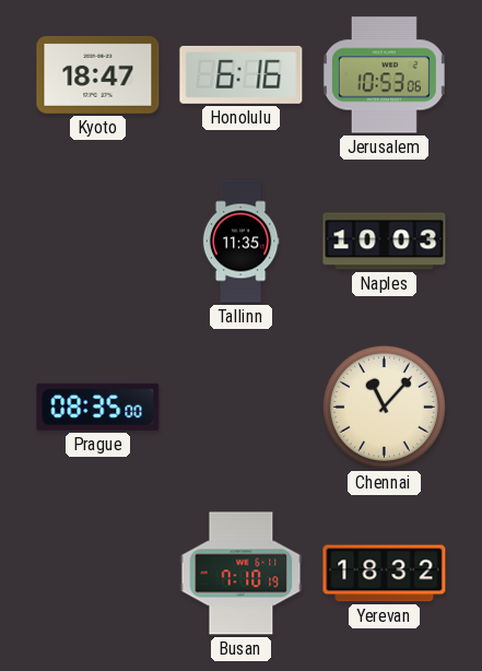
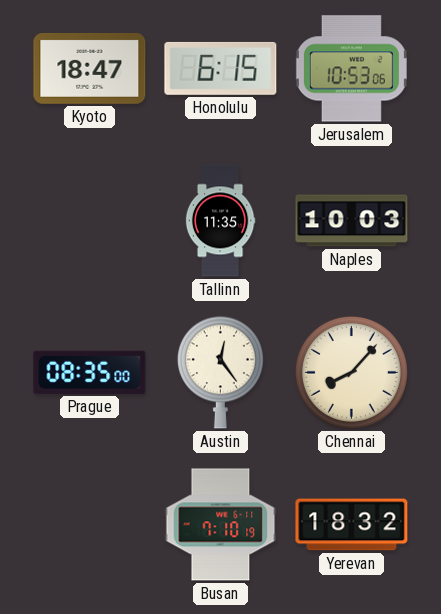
Honolulu: 6:16 -> 6:15 (221, 68)
Austin: none -> 12:24 (220, 372)
Chennai: 11:07 -> 8:07 (351, 372)
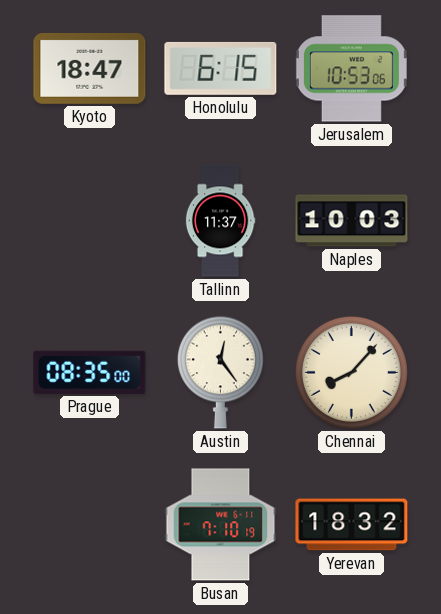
Tallinn: 11:35 -> 11:37 (220, 221)
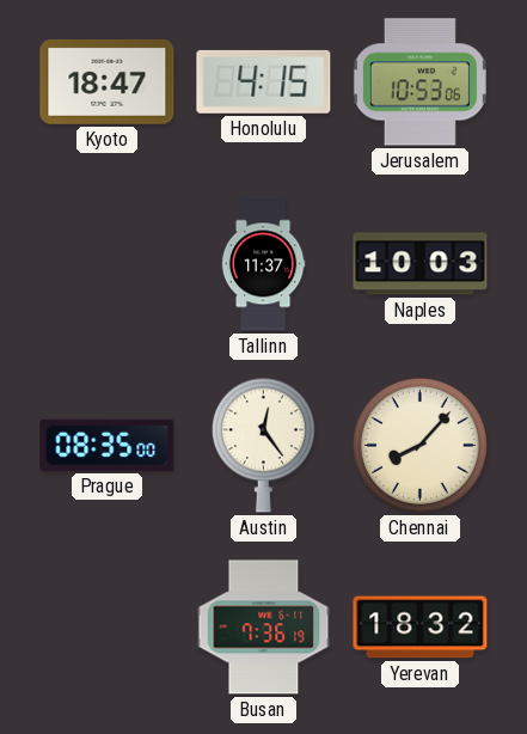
Honolulu: 6:15 -> 4:15 (264, 81)
Busan: 7:10 -> 7:36 (264, 628)
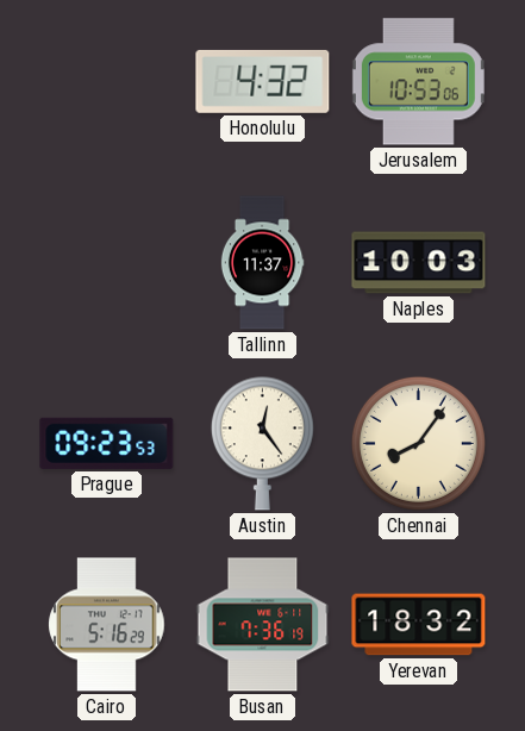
Kyoto: 18:47 -> none (108, 81)
Honolulu: 4:15 -> 4:32 (263, 81)
Prague: 08:35 -> 09:23 (107, 443)
Chennai: 8:07 -> 8:06 (418, 443)
Cairo: none -> 5:16 (107, 625)
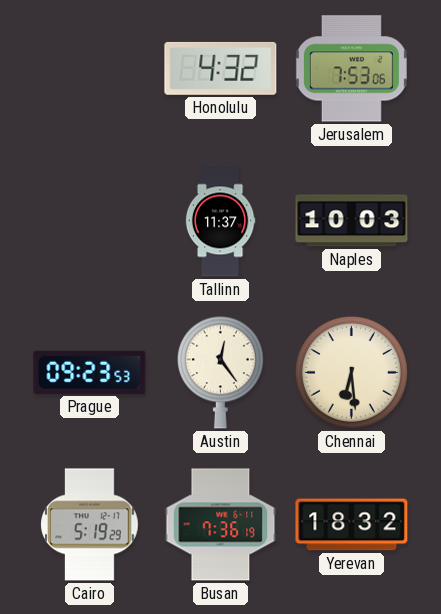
Jerusalem: 10:53 -> 7:53 (351, 69)
Chennai: 8:06 -> 6:29 (351, 372)
Cairo: 5:16 -> 5:19 (90, 525)
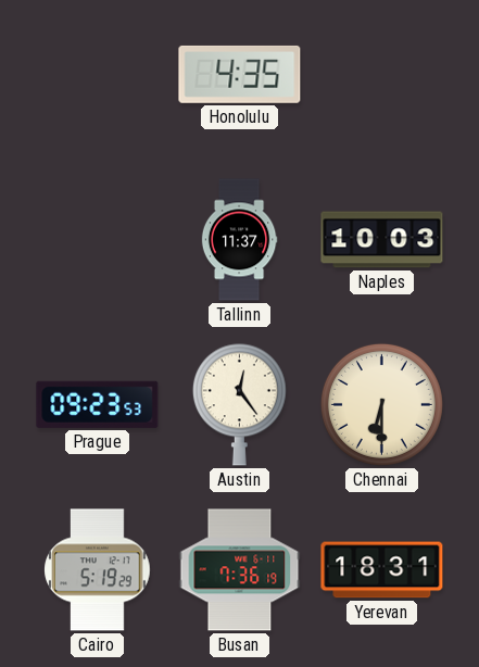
Honolulu: 4:32 -> 4:35 (240, 74)
Jerusalem: 7:53 -> none (351, 69)
Chennai: 6:29 -> 6:30 (381, 404)
Yerevan: 18:32 -> 18:31 (382, 570)
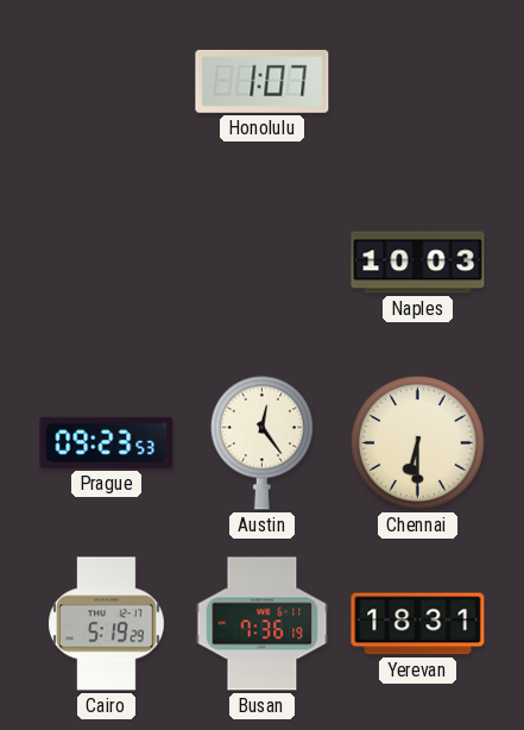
Honolulu: 4:35 -> 1:07 (263, 81)
Tallinn: 11:37 -> none (239, 240)
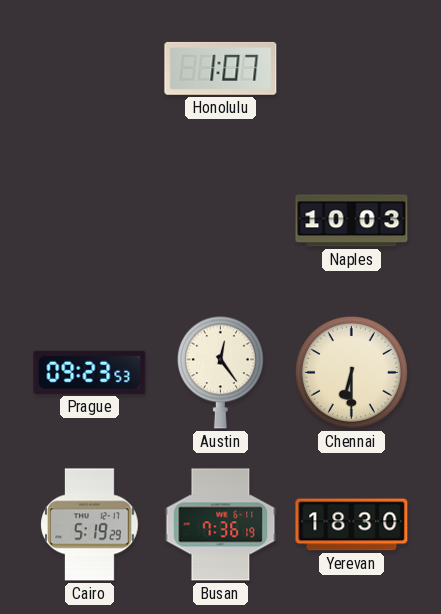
Yerevan: 18:31 -> 18:30 (352, 525)
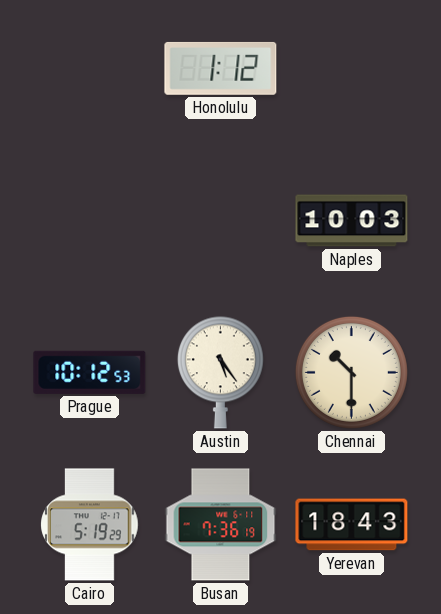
Honolulu: 1:07 -> 1:12 (221, 68)
Prague: 09:23 -> 10:12 (90, 372)
Austin: 12:24 -> 5:24 (220, 372)
Chennai: 6:30 -> 10:30 (351, 372)
Yerevan: 18:30 -> 18:43 (352, 525)
